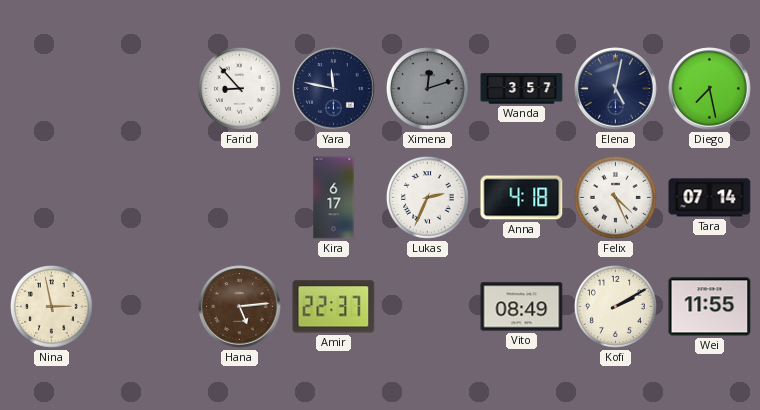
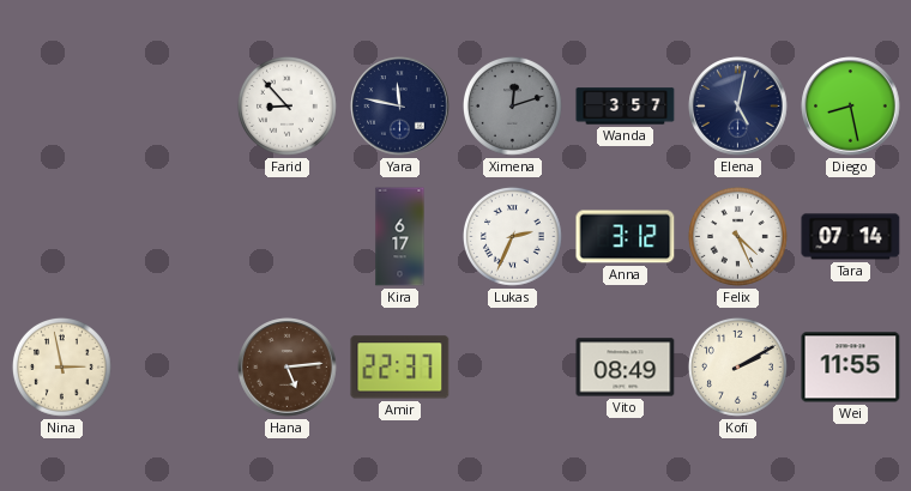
Diego: 7:28 -> 8:28 (851, 107)
Anna: 4:18 -> 3:12 (626, 237)
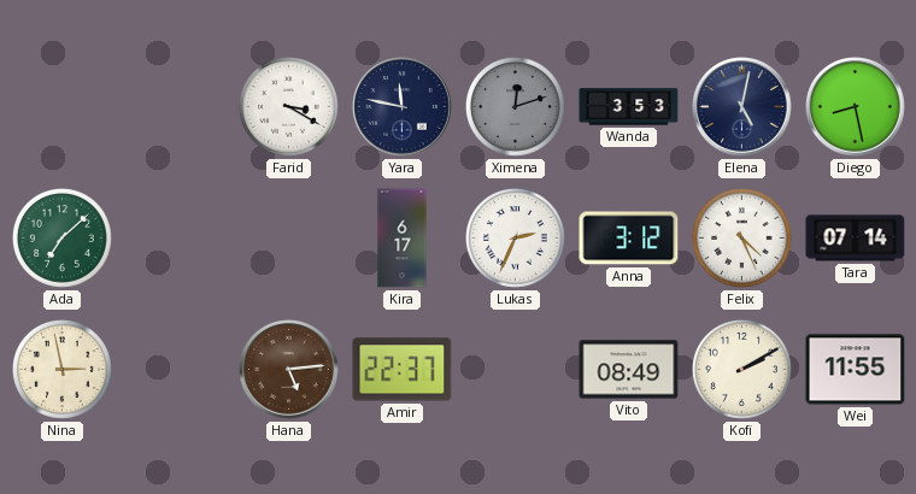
Farid: 8:53 -> 3:20 (289, 107)
Wanda: 3:57 -> 3:53 (629, 107)
Ada: none -> 7:08 (63, 239)
